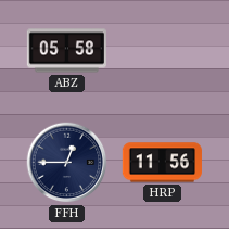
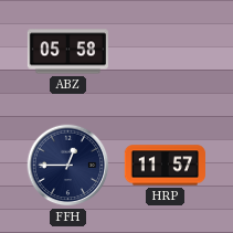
HRP: 11:56 -> 11:57 (165, 166)
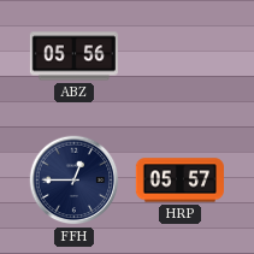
ABZ: 05:58 -> 05:56 (73, 57)
HRP: 11:57 -> 05:57 (179, 181)
